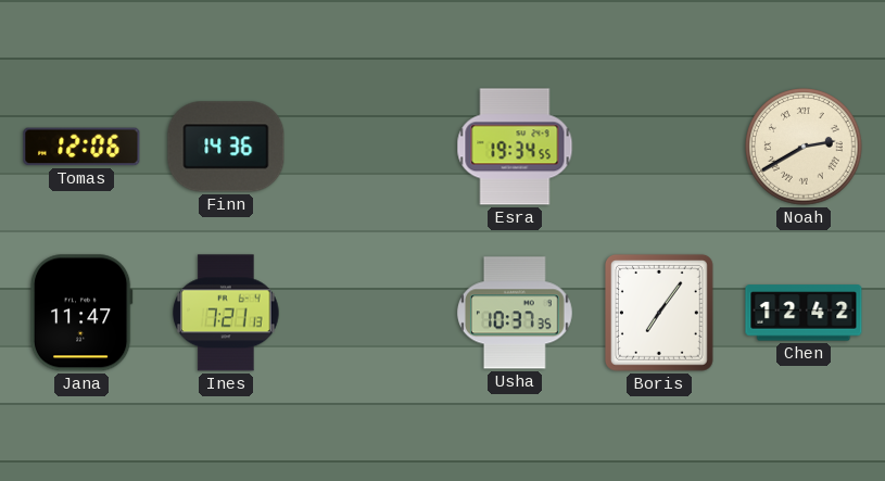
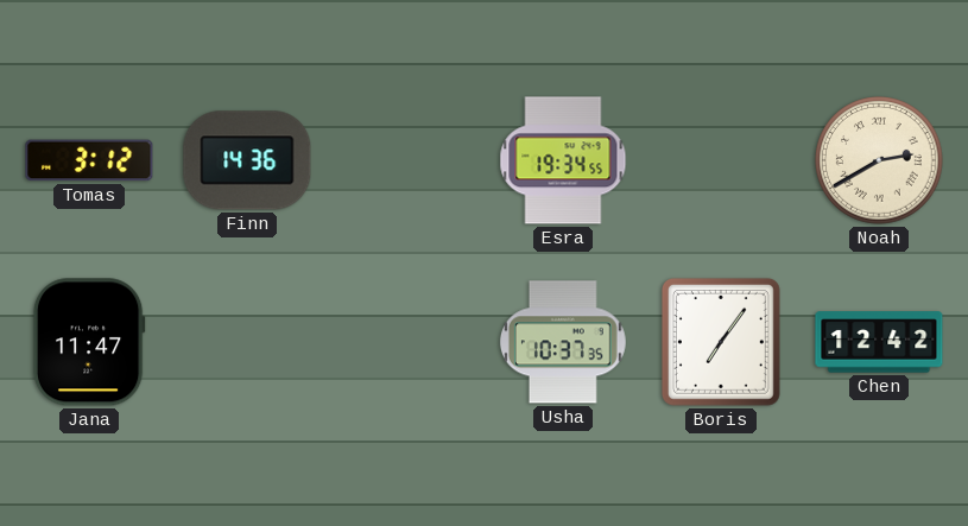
Tomas: 12:06 -> 3:12 (89, 160)
Ines: 7:21 -> none (226, 313)
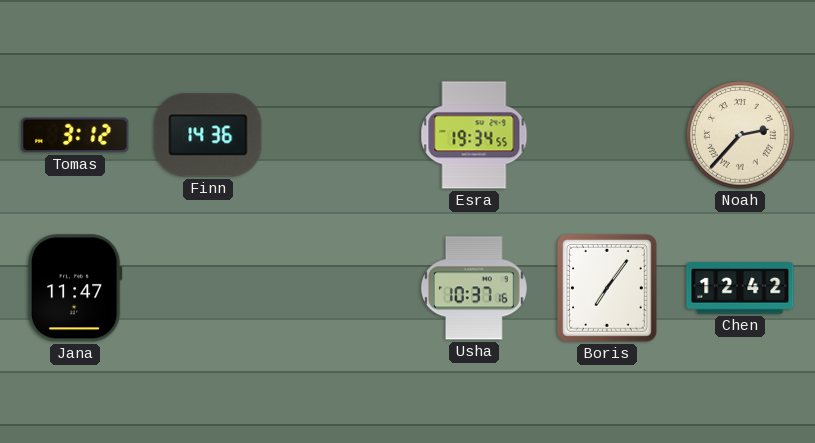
Noah: 2:40 -> 2:37 (740, 135)
Usha: 10:37:35 -> 10:37:16 (474, 288)
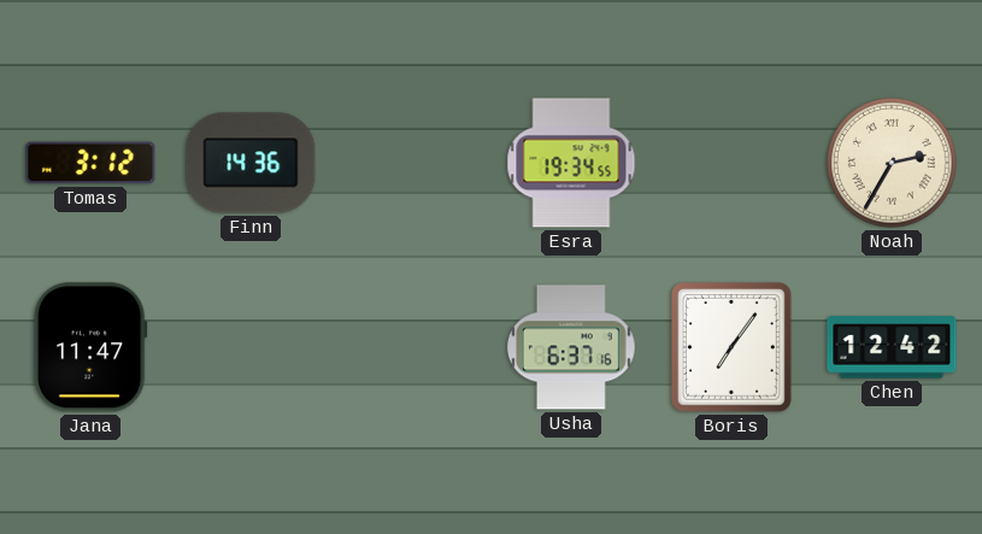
Noah: 2:37 -> 2:35 (892, 163)
Usha: 10:37 -> 6:37 (571, 347)
